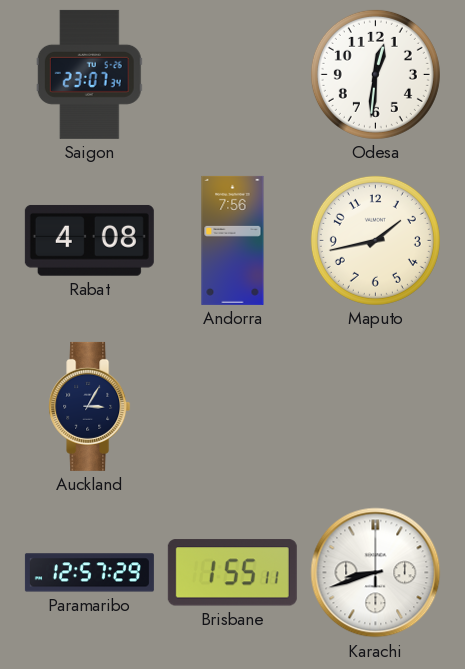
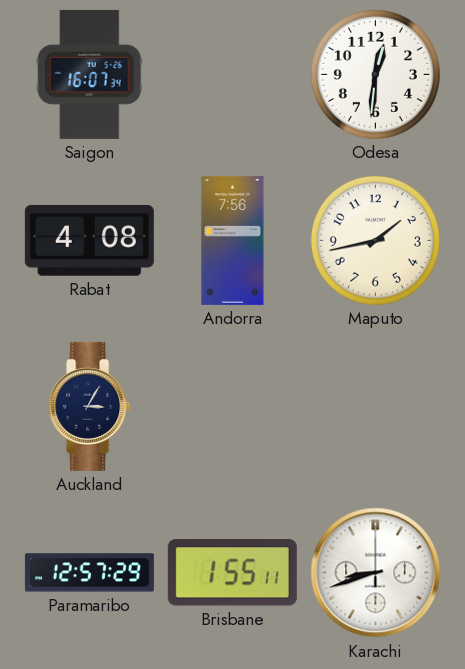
Saigon: 23:07 -> 16:07 (89, 74)
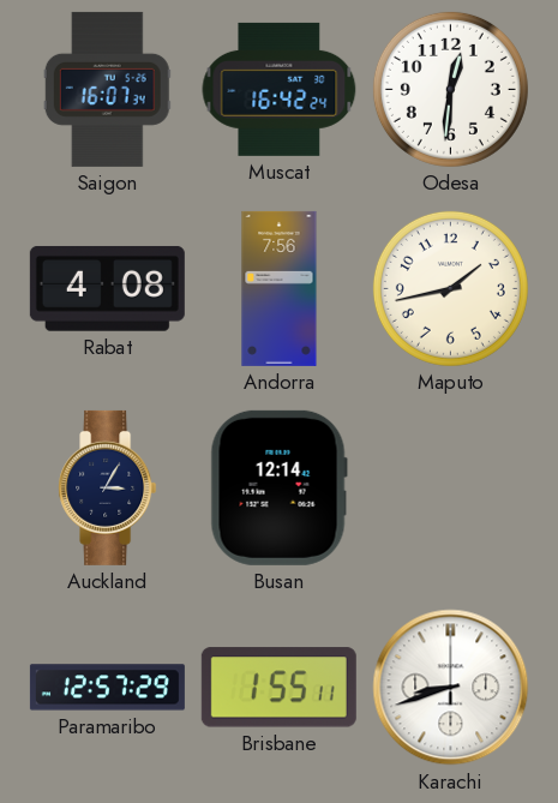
Muscat: none -> 16:42 (280, 89)
Busan: none -> 12:14 (278, 487)
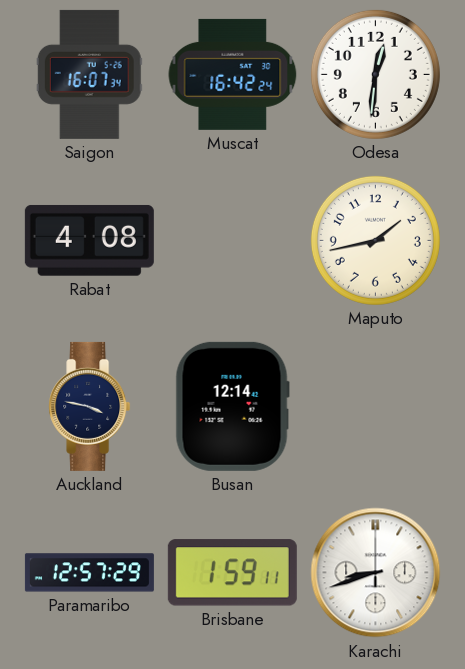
Andorra: 7:56 -> none (280, 288)
Auckland: 3:05 -> 3:47 (90, 406)
Brisbane: 1:55 -> 1:59 (232, 573)
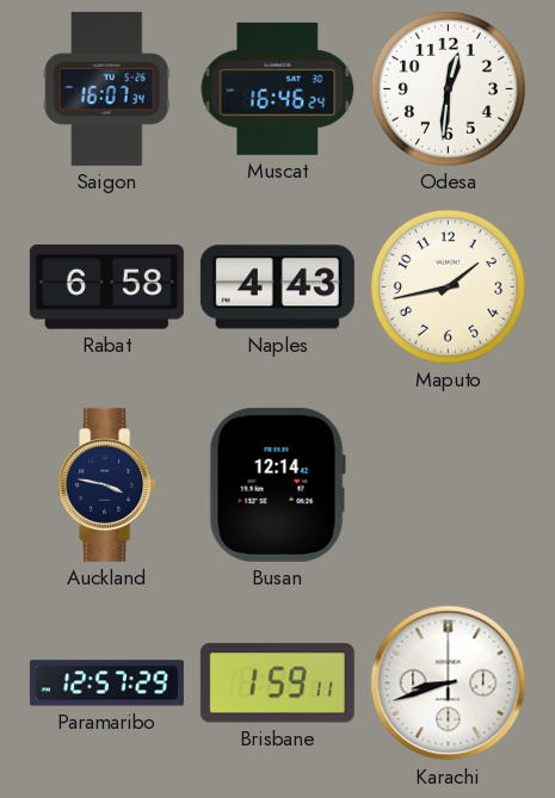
Muscat: 16:42 -> 16:46 (278, 88)
Rabat: 4:08 -> 6:58 (106, 286)
Naples: none -> 4:43 (277, 287)
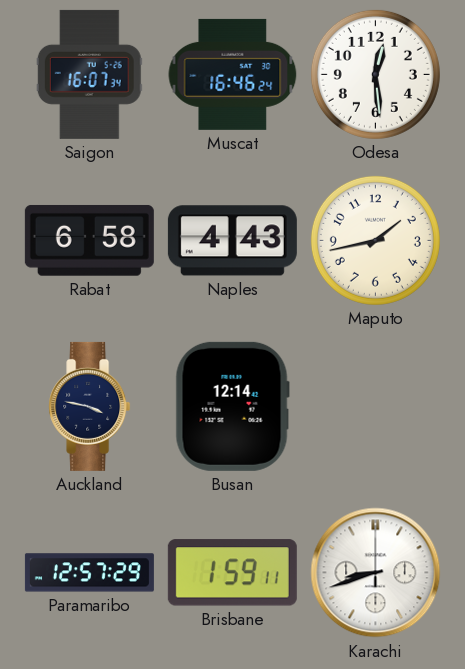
Odesa: 12:31 -> 12:29 (375, 74)
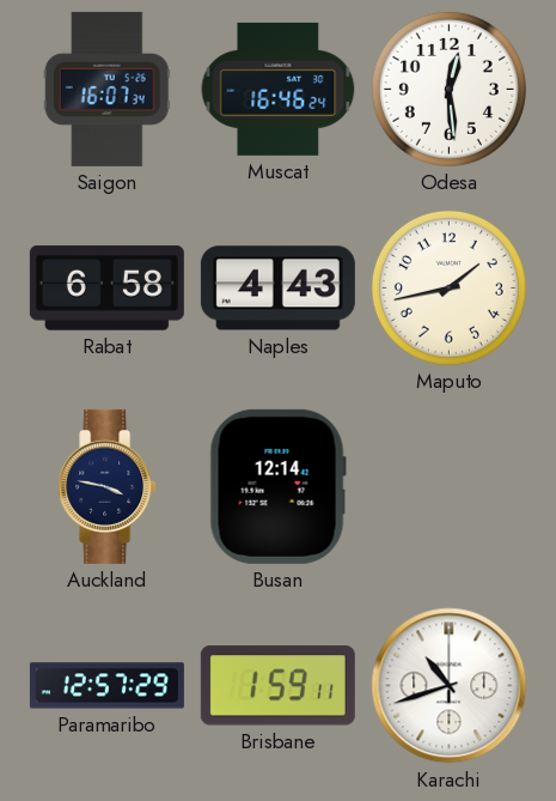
Karachi: 8:42 -> 10:42 (450, 686)
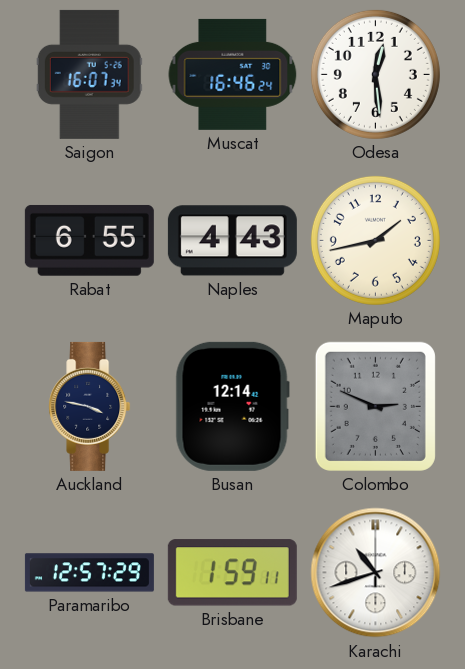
Rabat: 6:58 -> 6:55 (89, 240)
Colombo: none -> 2:49 (375, 406)
